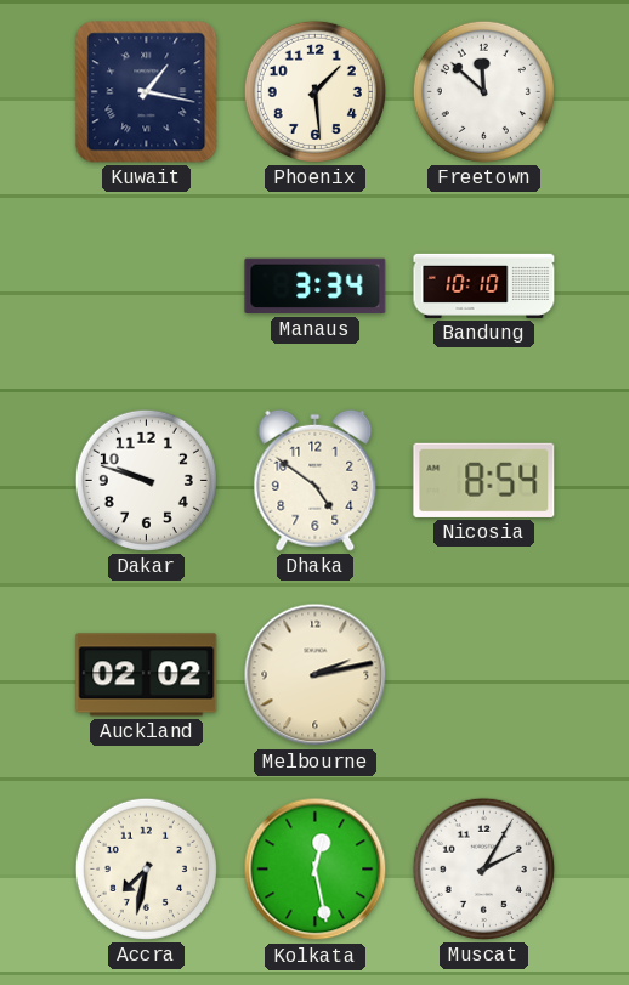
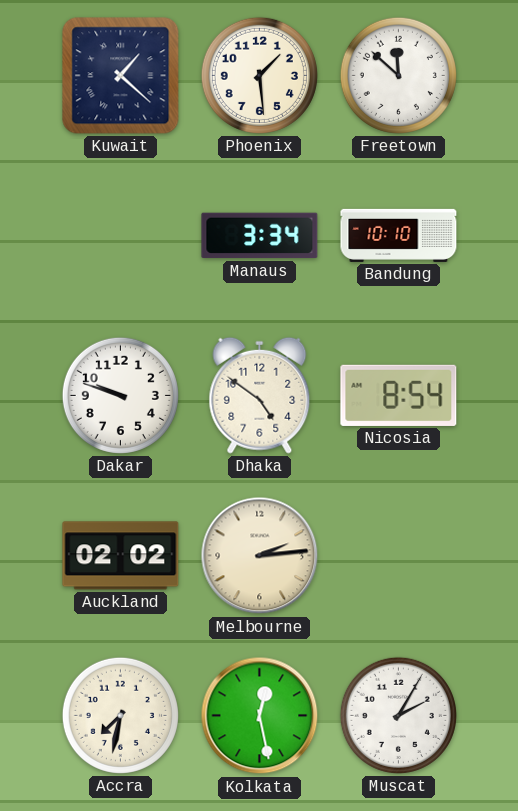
Kuwait: 1:17 -> 1:22 (121, 76)
Melbourne: 2:13 -> 2:14 (260, 556)
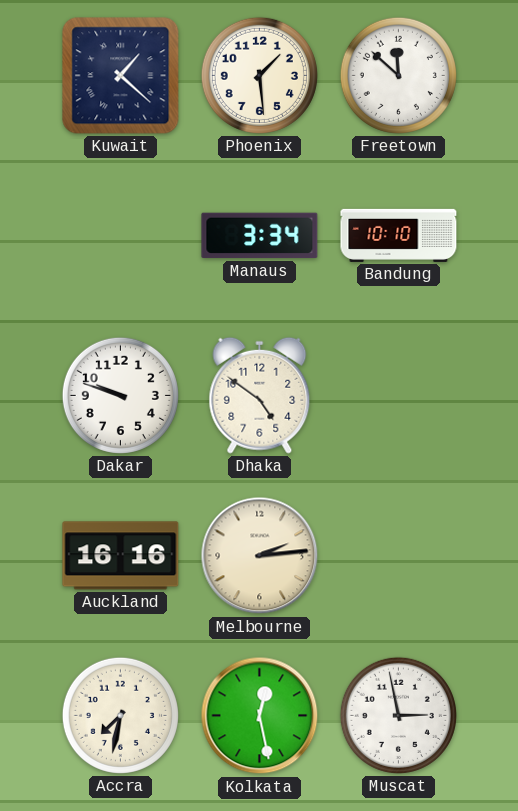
Nicosia: 8:54 -> none (399, 395)
Auckland: 02:02 -> 16:16 (121, 556)
Muscat: 2:05 -> 2:58 (398, 715)
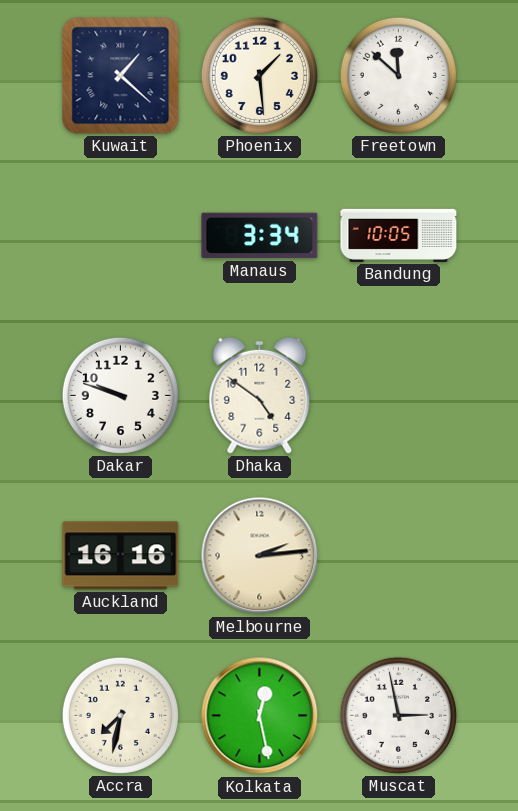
Bandung: 10:10 -> 10:05 (399, 235)
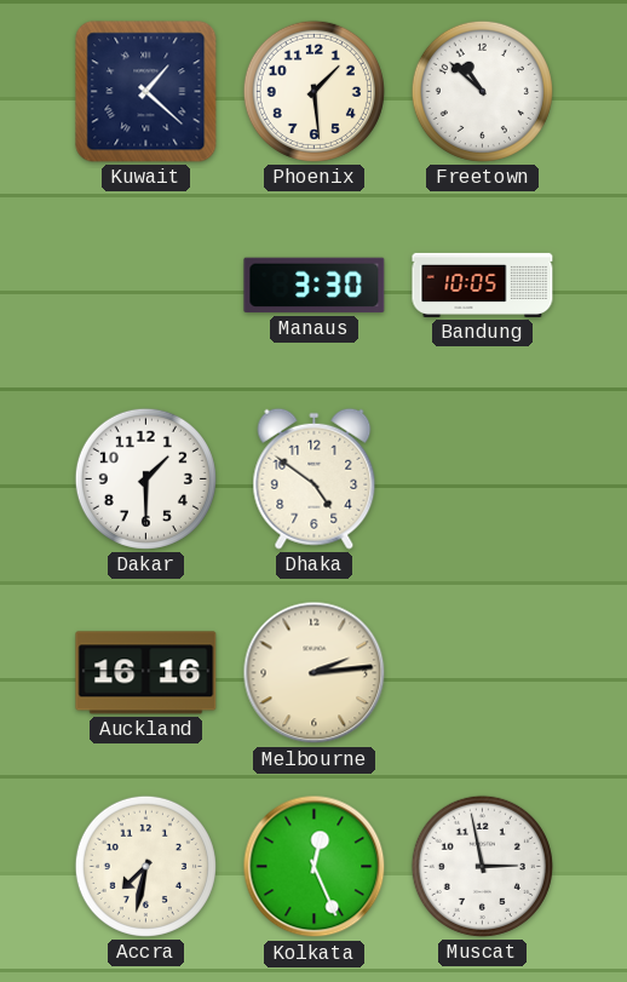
Freetown: 11:52 -> 10:52 (482, 91)
Manaus: 3:34 -> 3:30 (315, 286)
Dakar: 9:48 -> 1:30 (145, 478)
Kolkata: 12:28 -> 12:26 (315, 867)
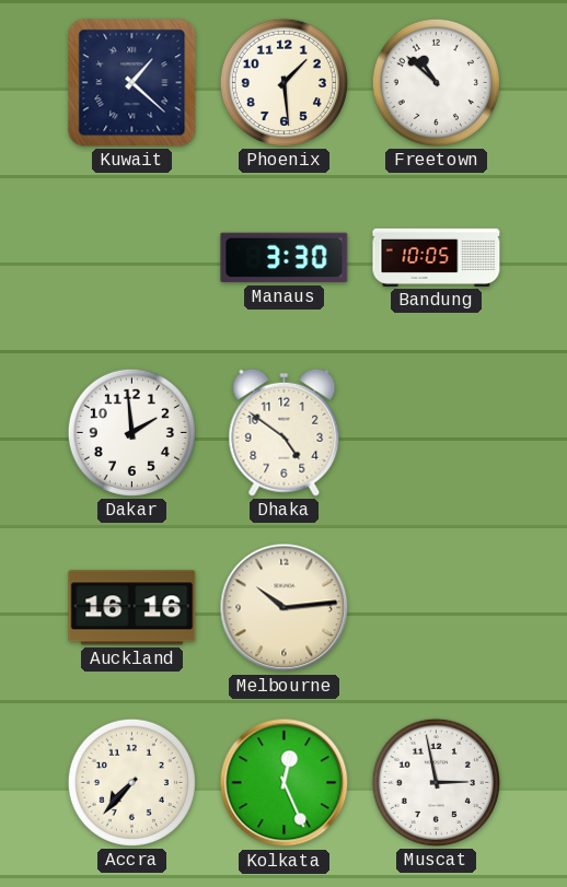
Dakar: 1:30 -> 1:59 (131, 432)
Melbourne: 2:14 -> 10:14 (285, 608)
Accra: 7:32 -> 7:37 (131, 782)
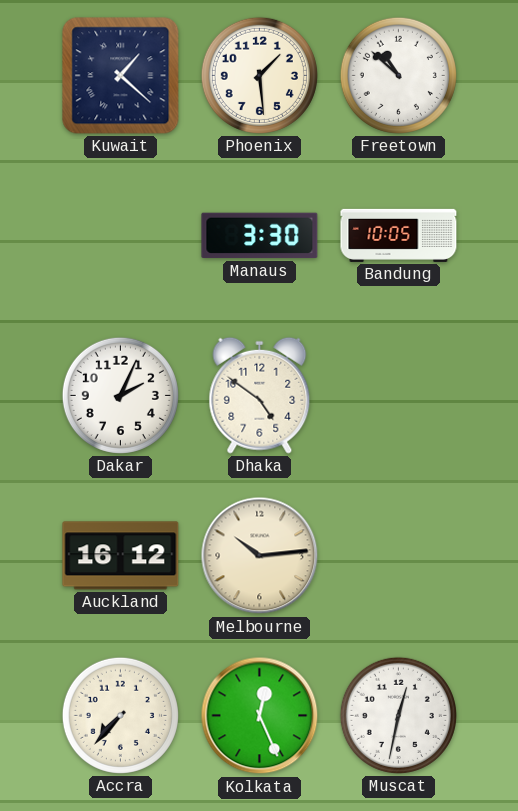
Dakar: 1:59 -> 2:04 (120, 395)
Auckland: 16:16 -> 16:12 (121, 556)
Muscat: 2:58 -> 12:32 (398, 715)
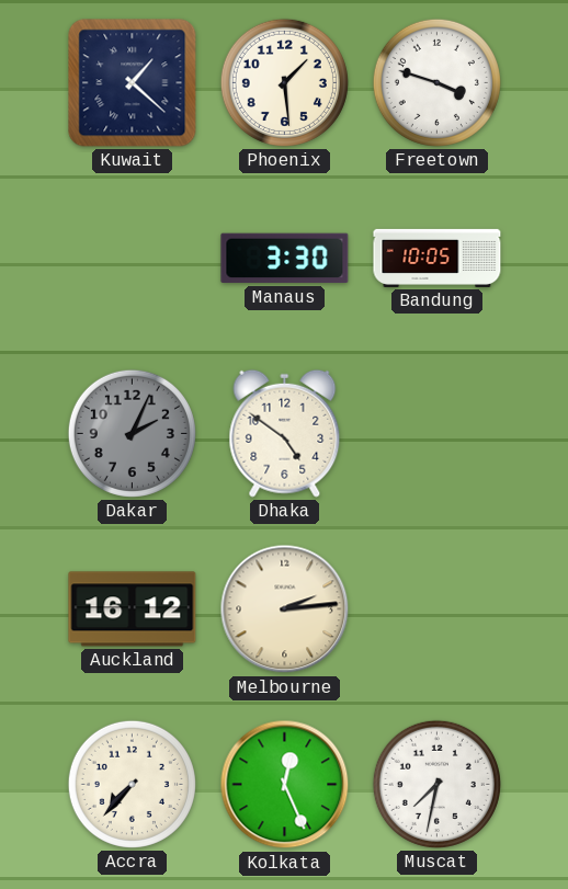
Freetown: 10:52 -> 3:48 (436, 82)
Dakar dial: white -> grey (132, 433)
Melbourne: 10:14 -> 2:14 (285, 609)
Muscat: 12:32 -> 7:32 (436, 784)
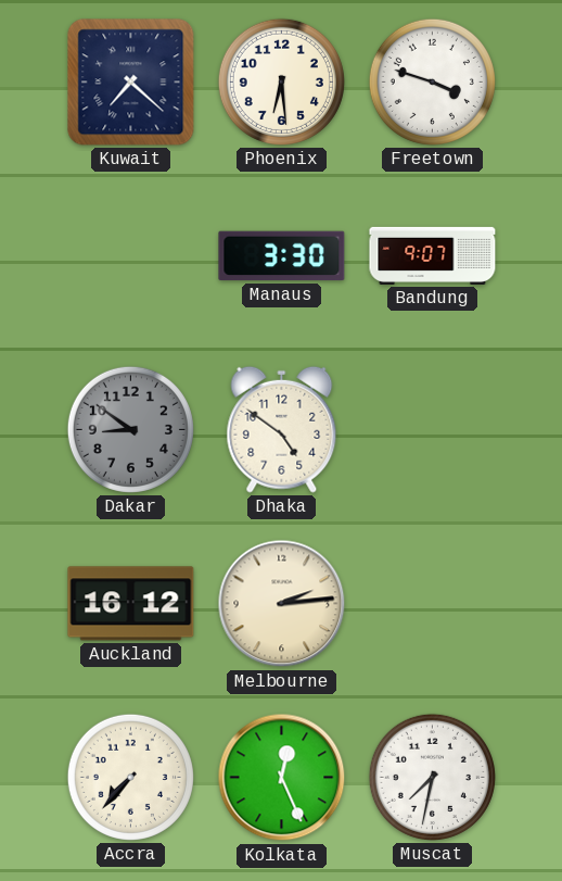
Kuwait: 1:22 -> 7:22 (131, 83)
Phoenix: 1:29 -> 6:29 (281, 81)
Bandung: 10:05 -> 9:07 (433, 255)
Dakar: 2:04 -> 8:51 (130, 429)
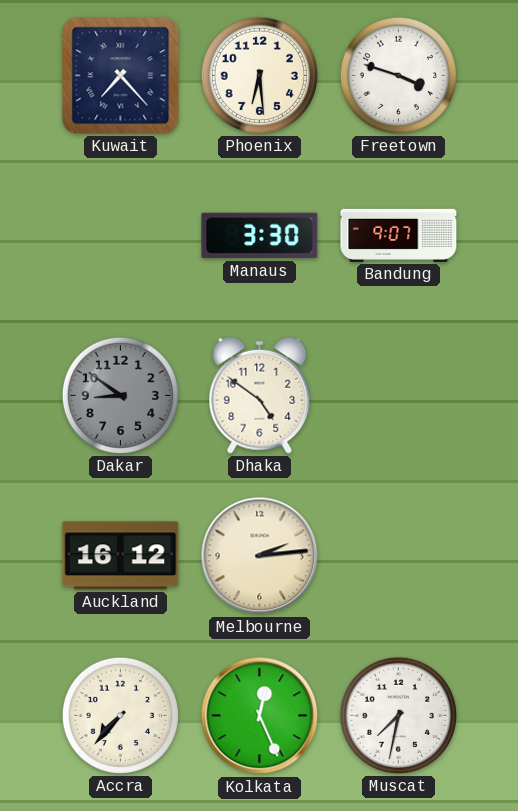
Kuwait: 7:22 -> 7:23 (121, 76)
